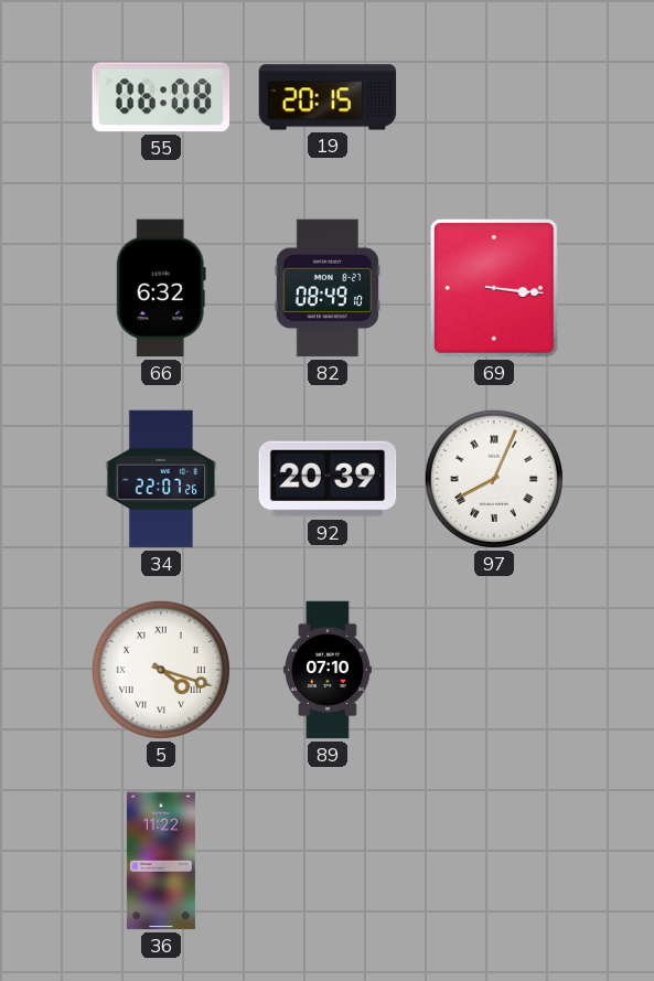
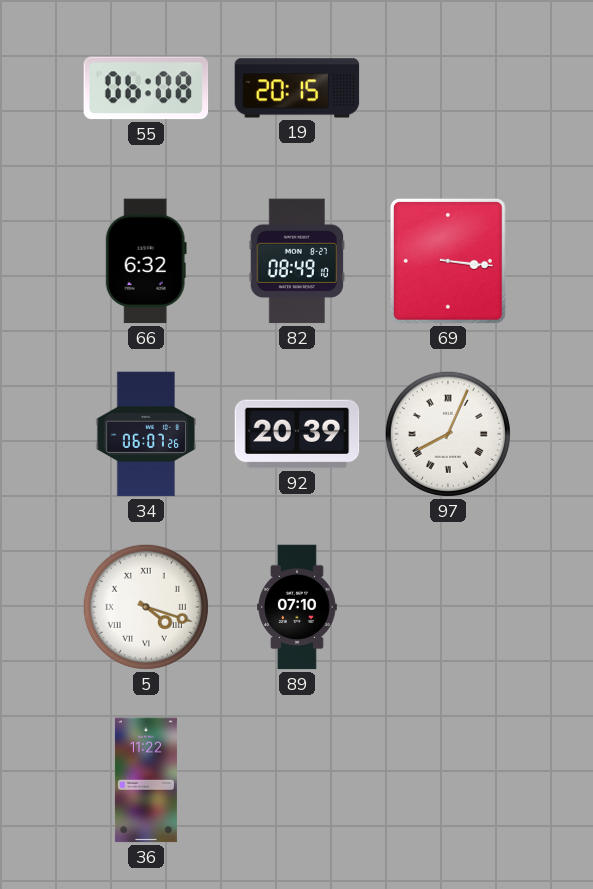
34: 22:07 -> 06:07 (146, 434)
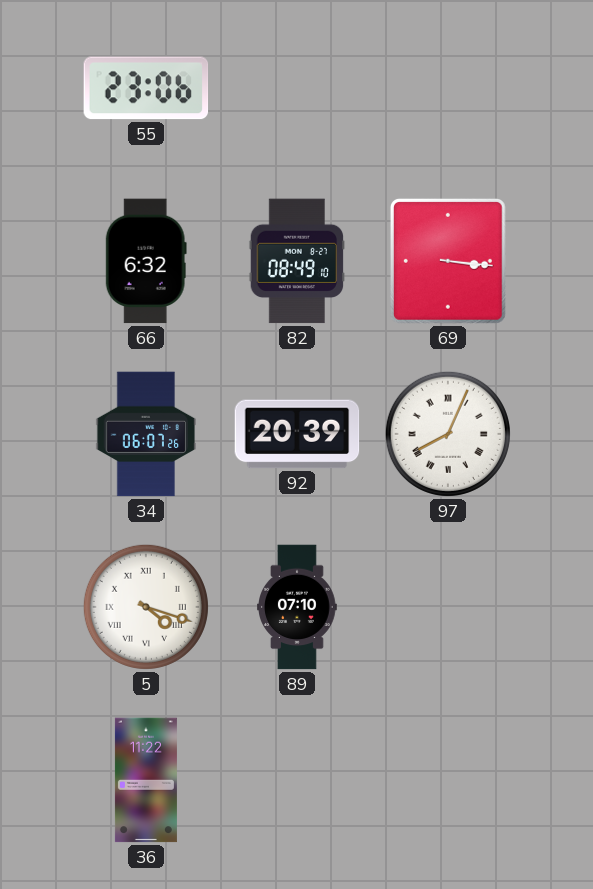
55: 06:08 -> 23:06 (146, 88)
19: 20:15 -> none (297, 88)
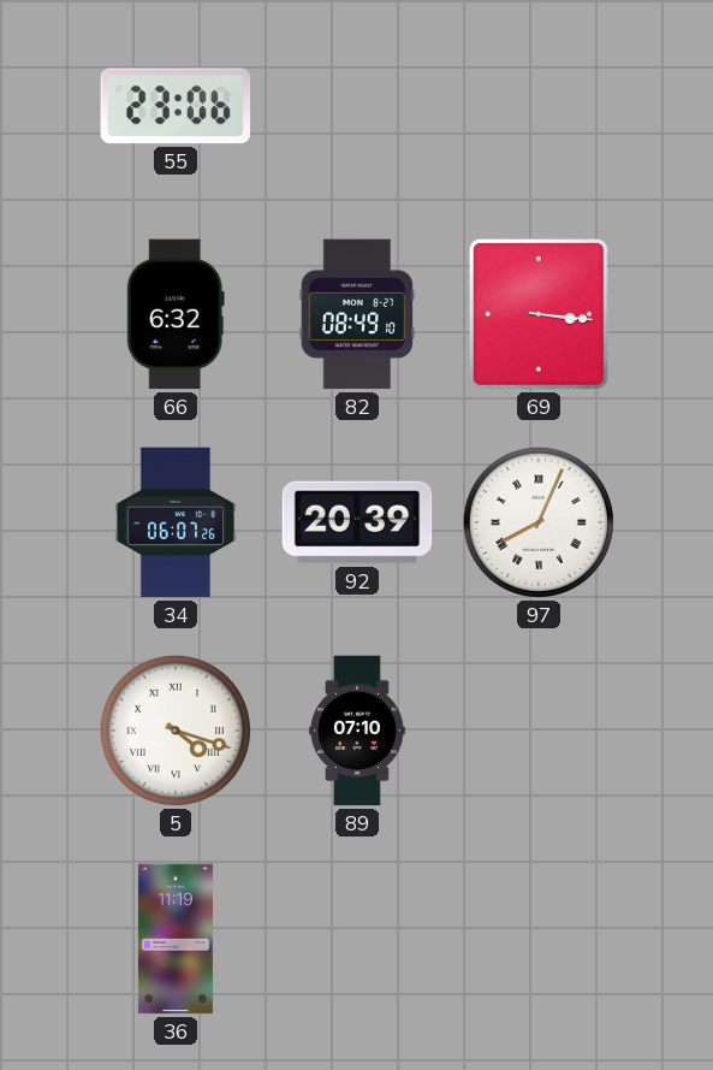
36: 11:22 -> 11:19 (176, 939)
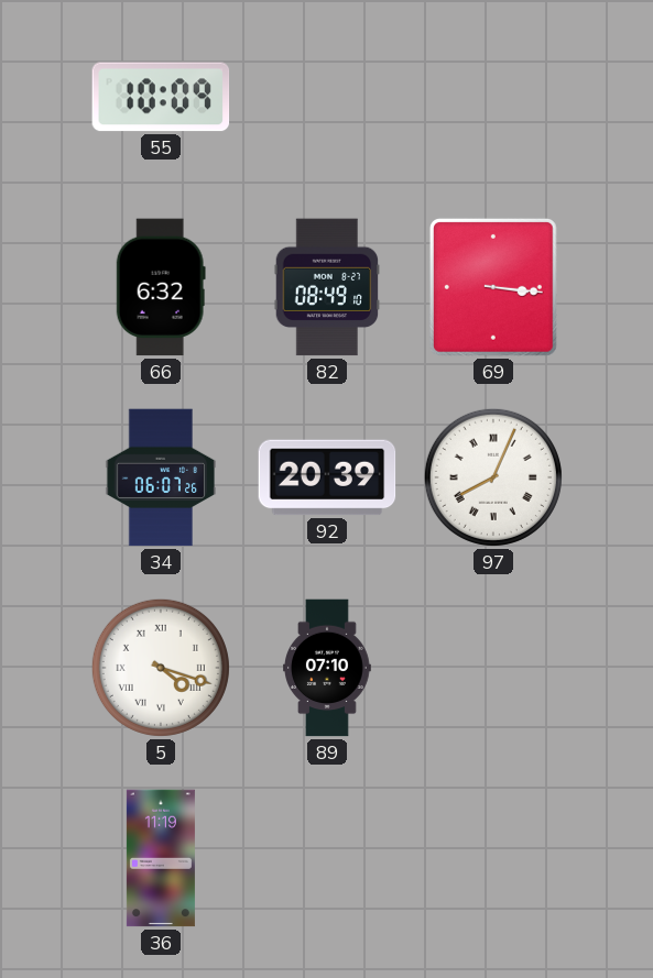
55: 23:06 -> 10:09 (161, 97)
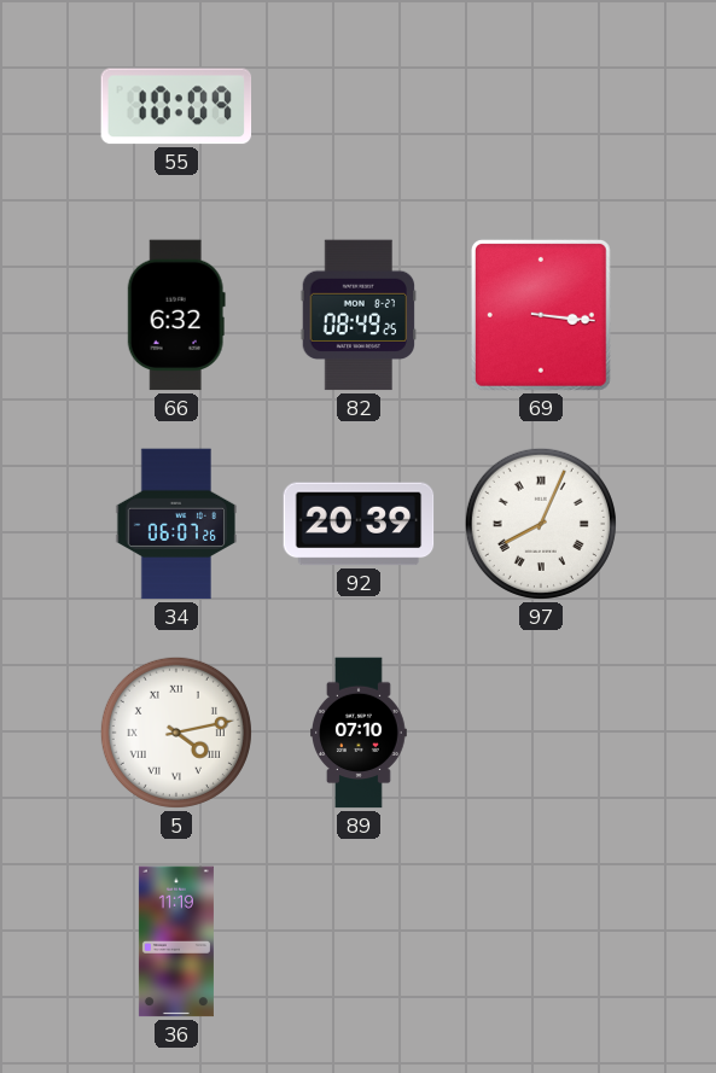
82: 08:49:10 -> 08:49:25 (359, 315)
5: 4:18 -> 4:13 (176, 733)
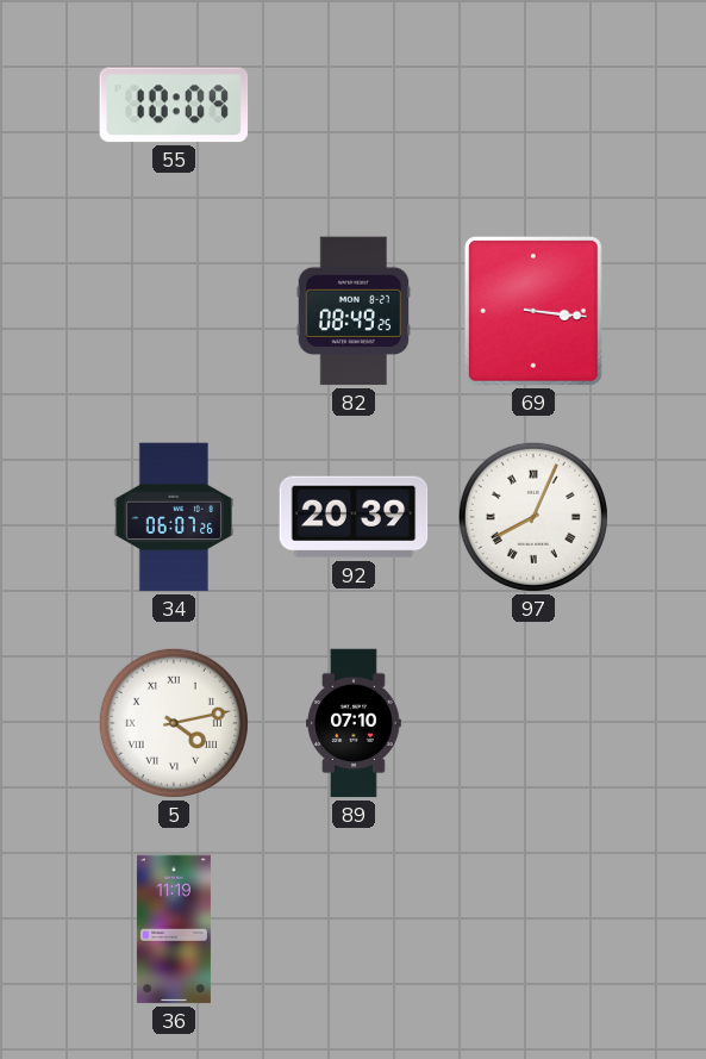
66: 6:32 -> none (176, 315)
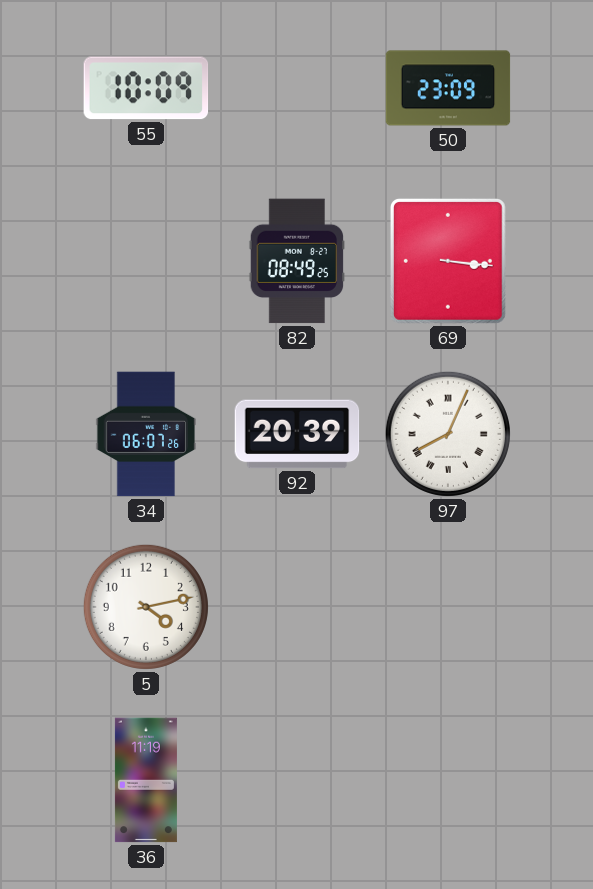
50: none -> 23:09 (448, 88)
5 numerals: Roman -> Arabic (146, 607)
89: 07:10 -> none (355, 723)
